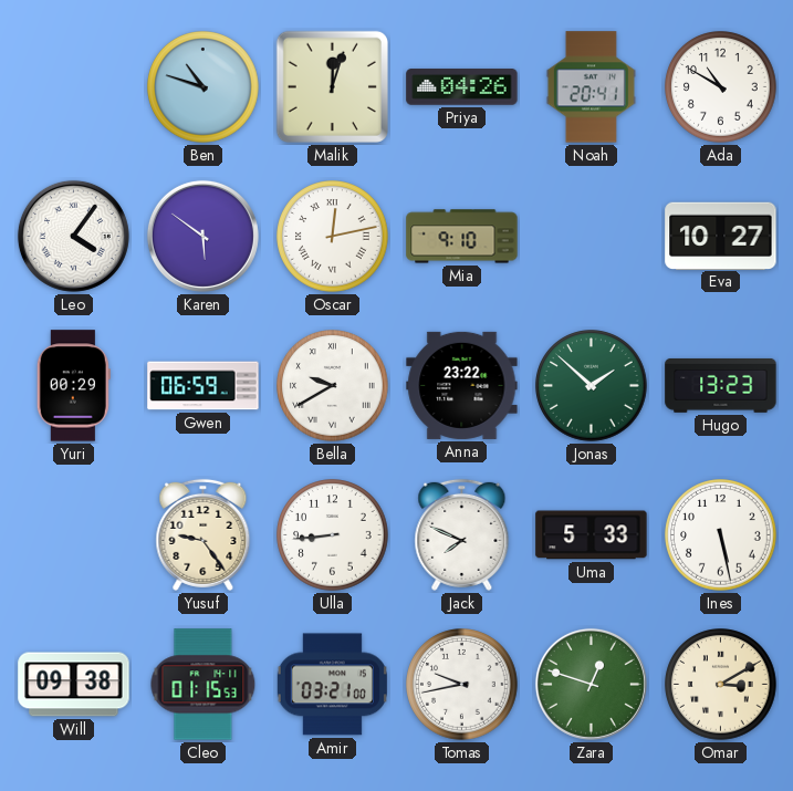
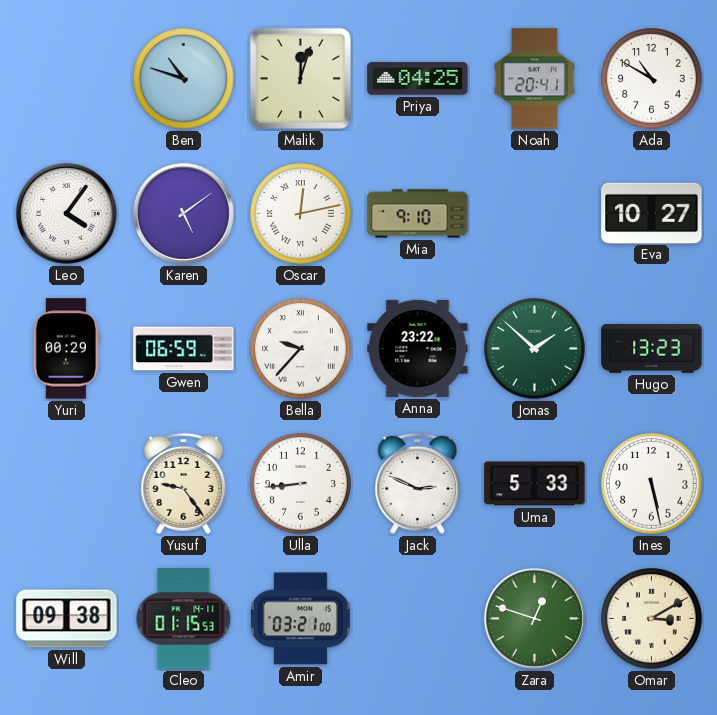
Priya: 04:26 -> 04:25 (418, 79)
Karen: 5:51 -> 5:09 (183, 213)
Bella: 9:40 -> 9:37 (301, 349)
Jack: 7:49 -> 2:49 (418, 483)
Tomas: 9:43 -> none (462, 685)
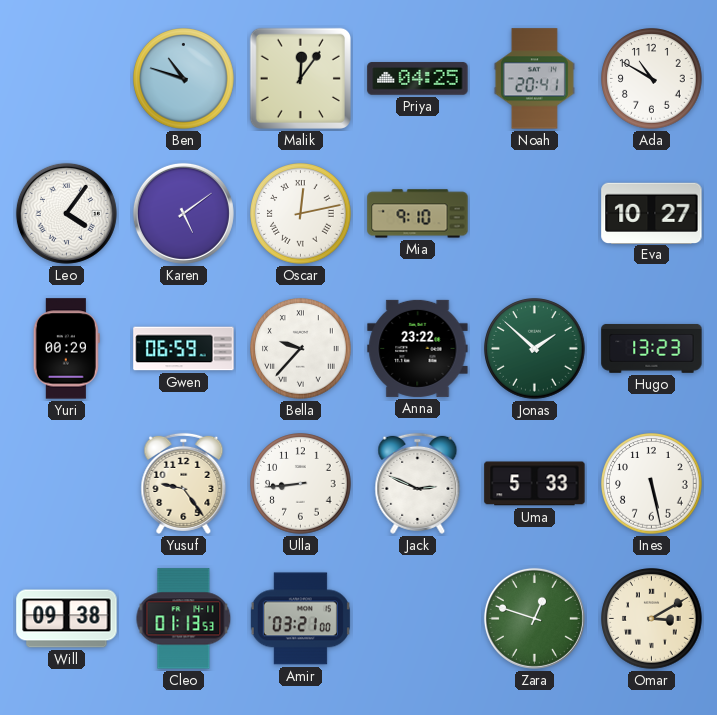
Malik: 12:03 -> 12:06 (300, 78)
Cleo: 01:15 -> 01:13 (184, 619)
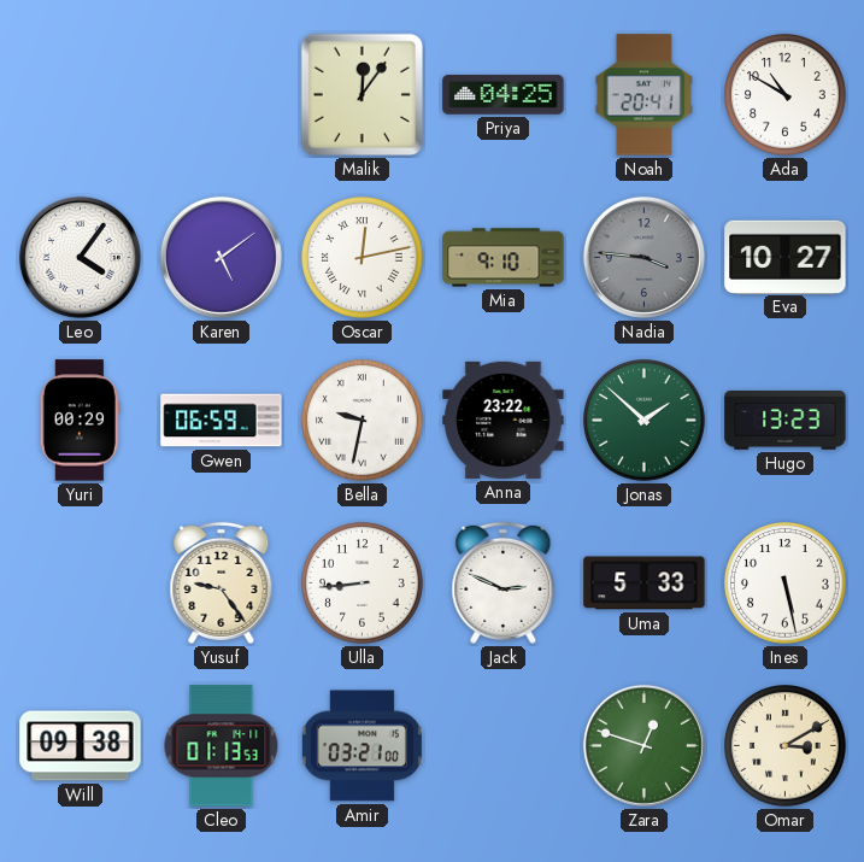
Ben: 10:48 -> none (184, 79)
Nadia: none -> 3:46 (643, 257)
Bella: 9:37 -> 9:32 (363, 421)
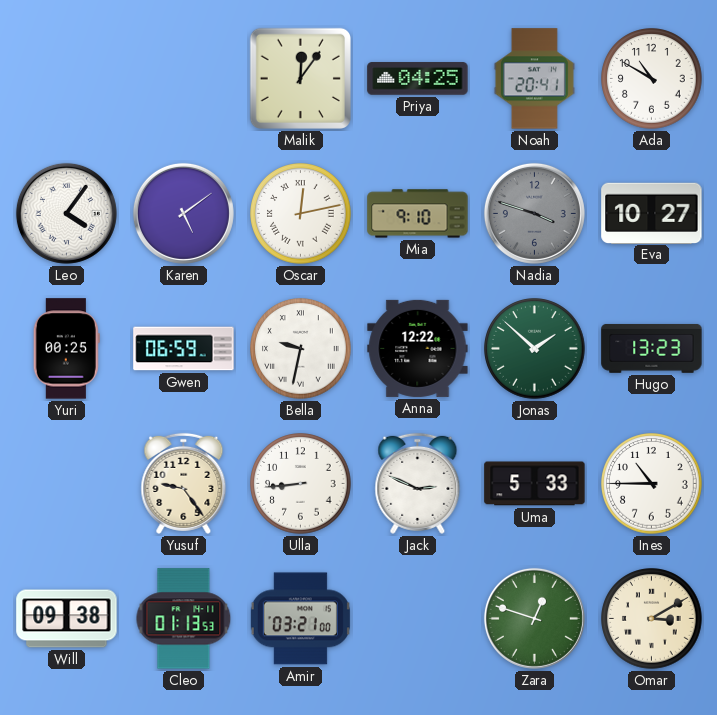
Nadia: 3:46 -> 3:48 (534, 213)
Yuri: 00:29 -> 00:25 (66, 349)
Anna: 23:22 -> 12:22 (418, 348)
Ines: 5:28 -> 10:45 (652, 484)
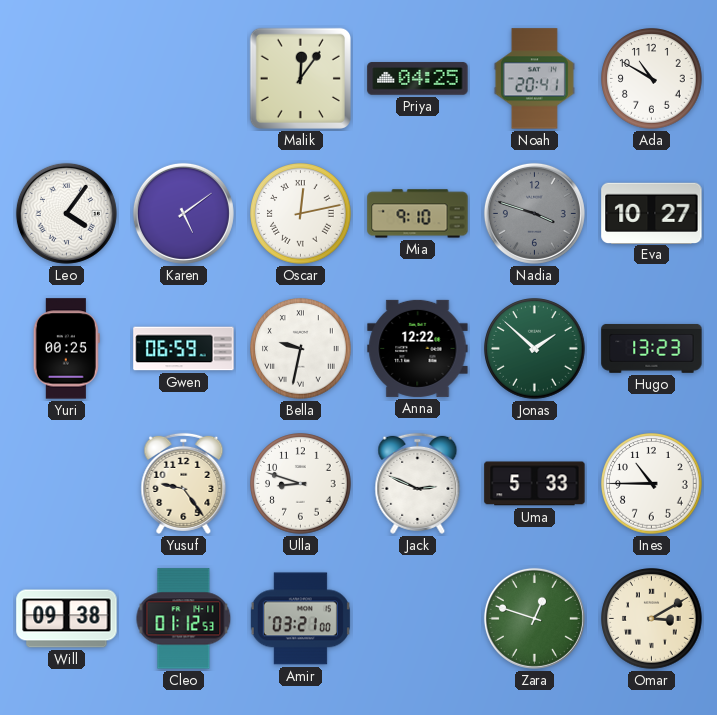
Ulla: 8:44 -> 8:48 (301, 484)
Cleo: 01:13 -> 01:12 (184, 619)
